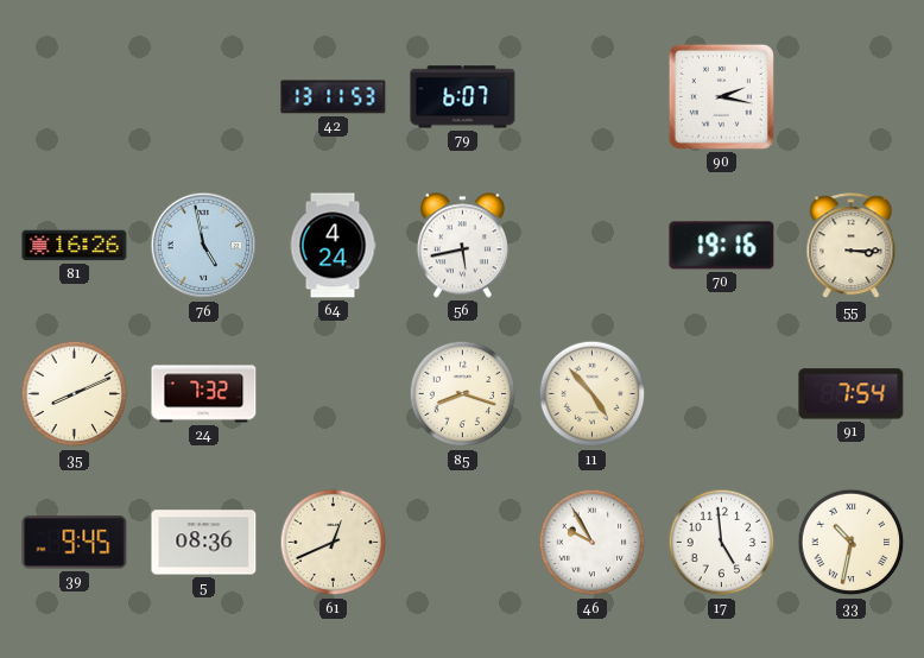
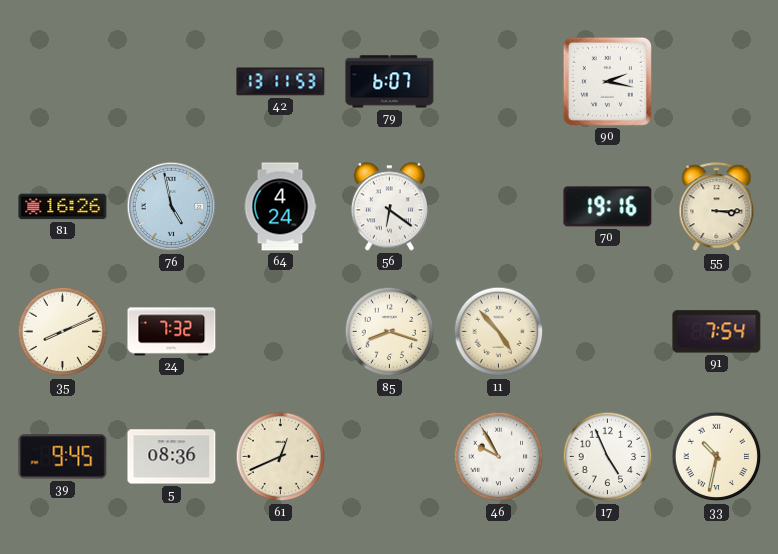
56: 5:43 -> 6:21 (389, 207)
17: 4:59 -> 4:56 (608, 457)
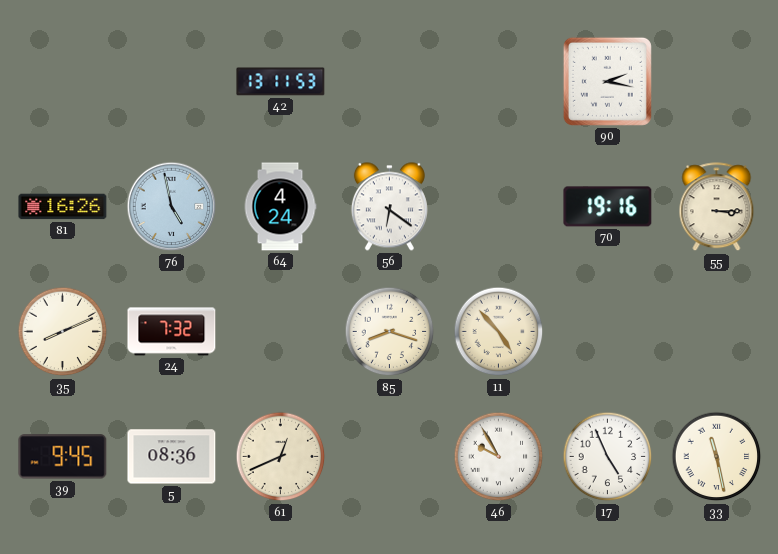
79: 6:07 -> none (390, 82)
91: 7:54 -> none (717, 332)
33: 10:32 -> 11:28 (717, 457)
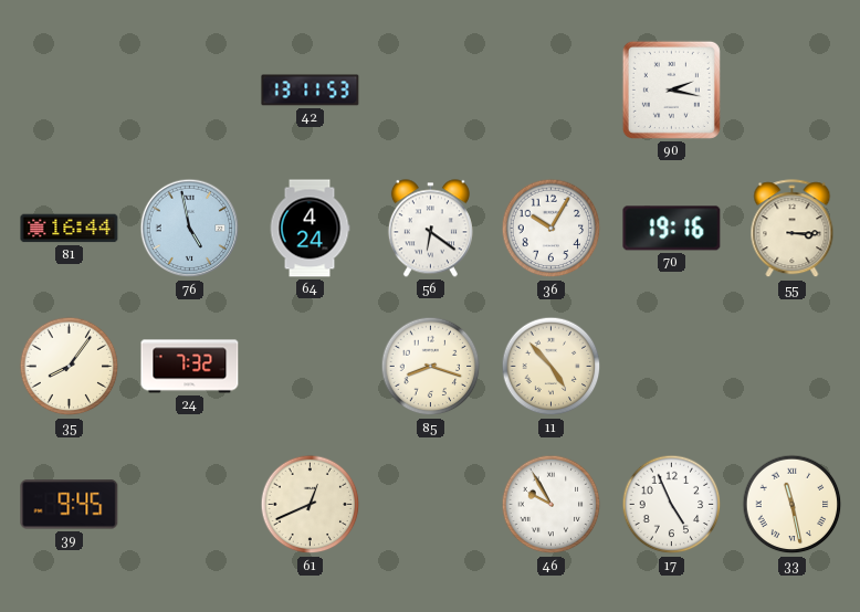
81: 16:26 -> 16:44 (70, 229)
36: none -> 10:05 (552, 229)
35: 8:11 -> 8:06 (70, 367)
5: 08:36 -> none (172, 457)
